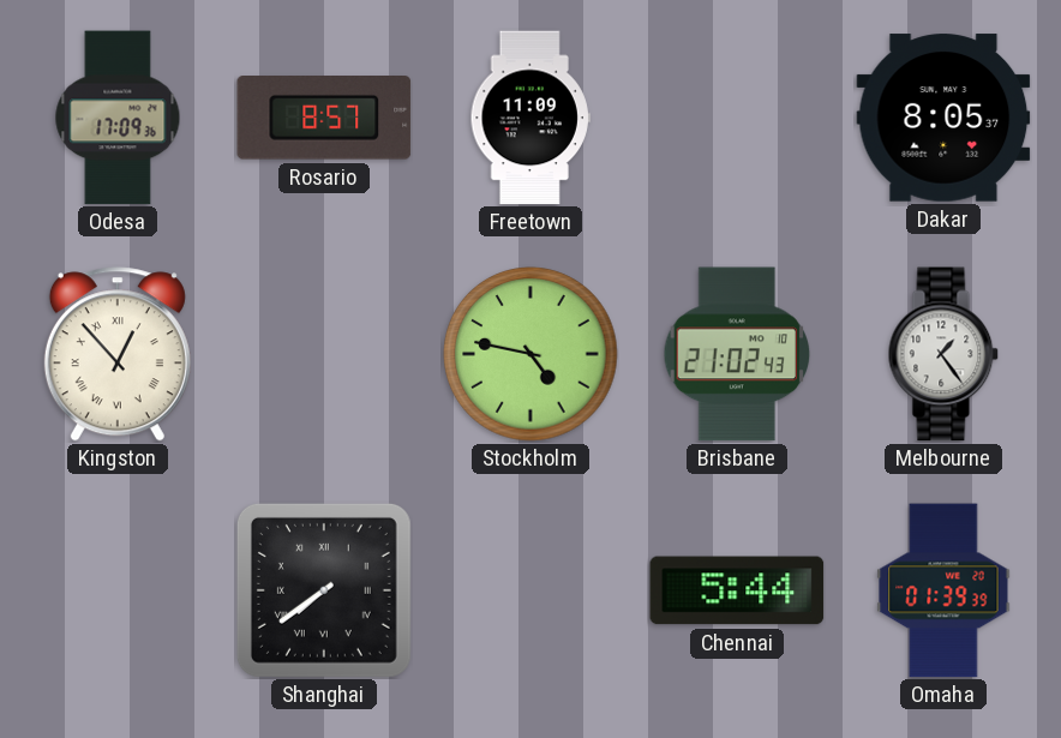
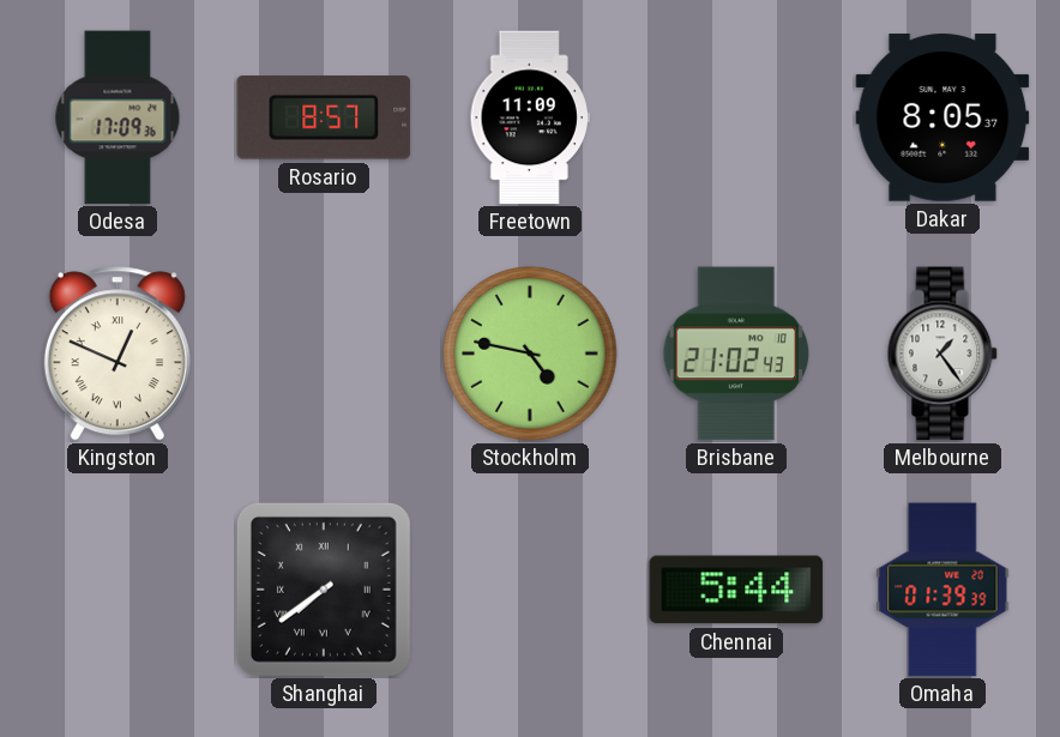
Kingston: 12:53 -> 12:49 (118, 354)
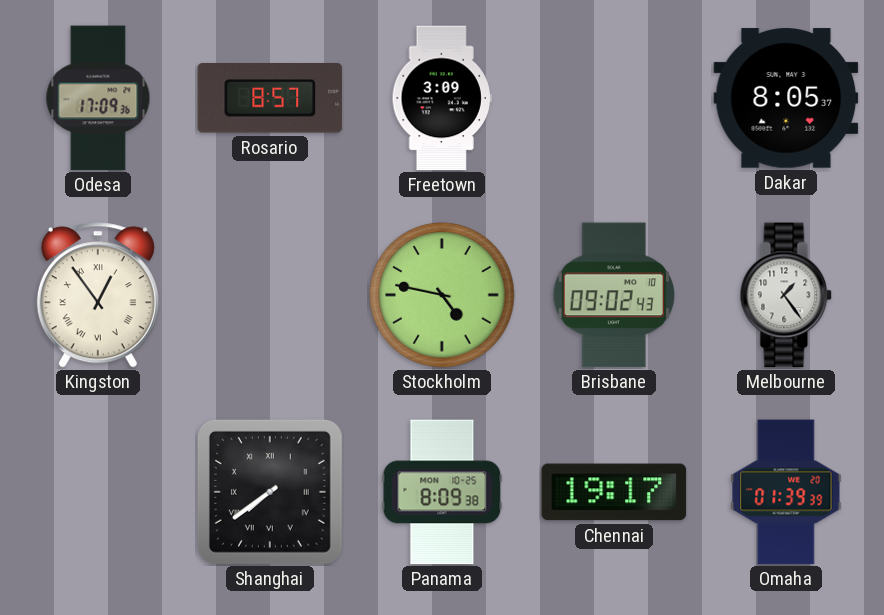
Freetown: 11:09 -> 3:09 (442, 98)
Kingston: 12:49 -> 12:54 (98, 295)
Brisbane: 21:02 -> 09:02 (614, 295)
Panama: none -> 8:09 (442, 492)
Chennai: 5:44 -> 19:17 (614, 492)
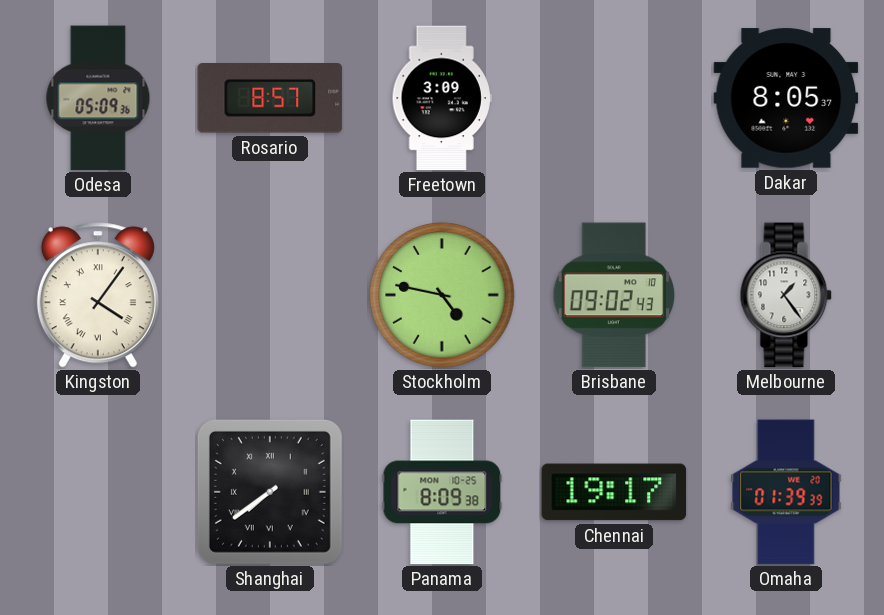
Odesa: 17:09 -> 05:09 (98, 98)
Kingston: 12:54 -> 4:06 (98, 295)
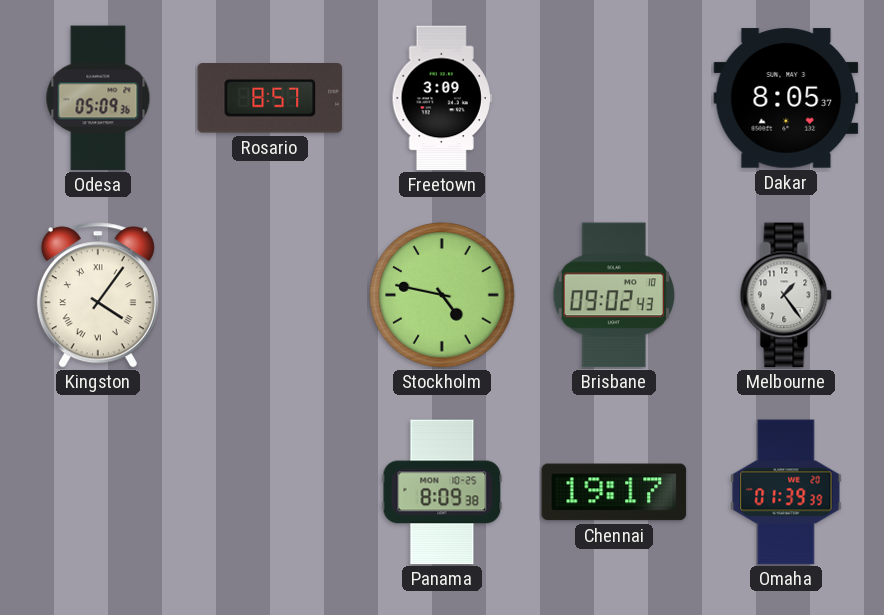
Shanghai: 7:39 -> none (270, 492)
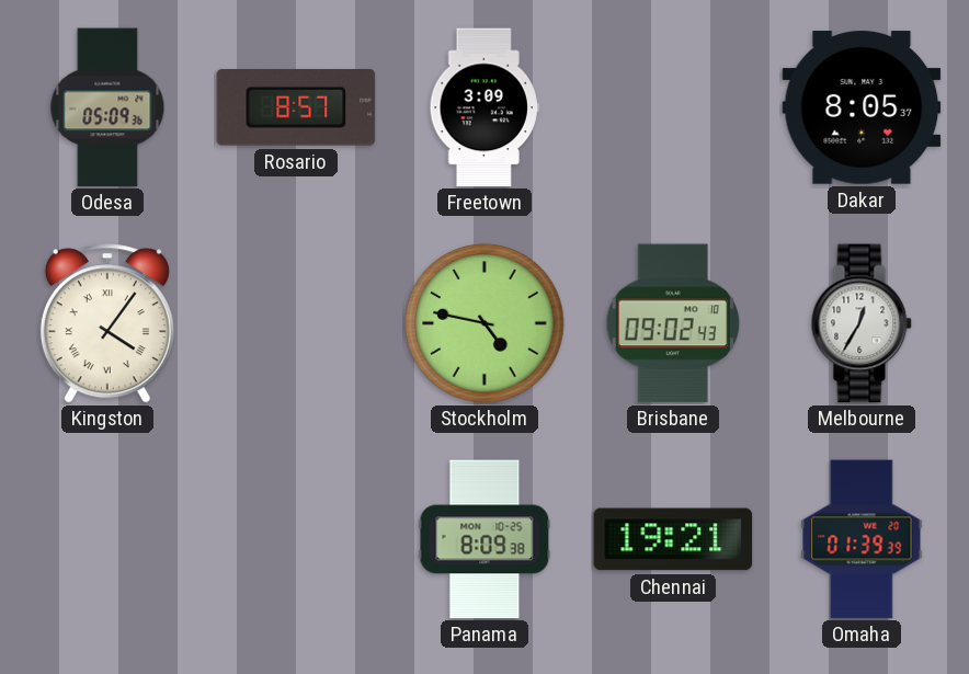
Melbourne: 1:24 -> 12:35 (862, 323)
Chennai: 19:17 -> 19:21 (673, 539)
